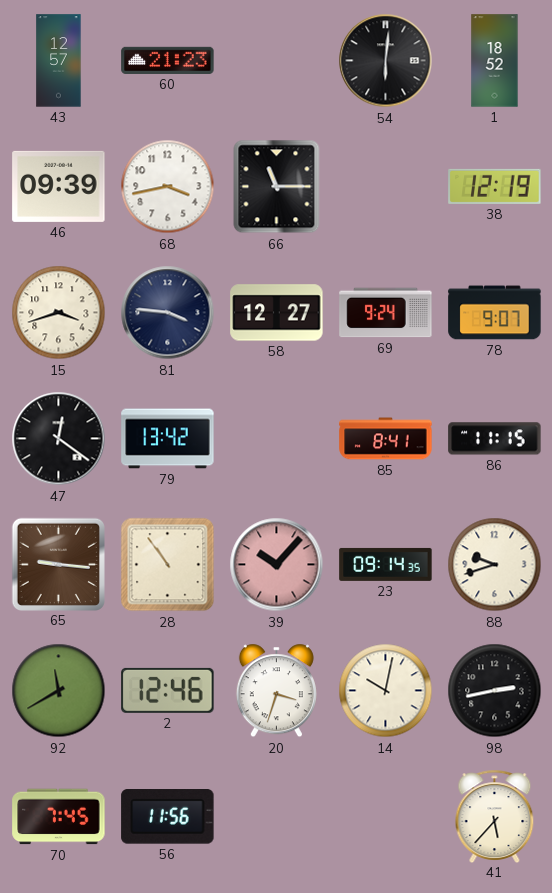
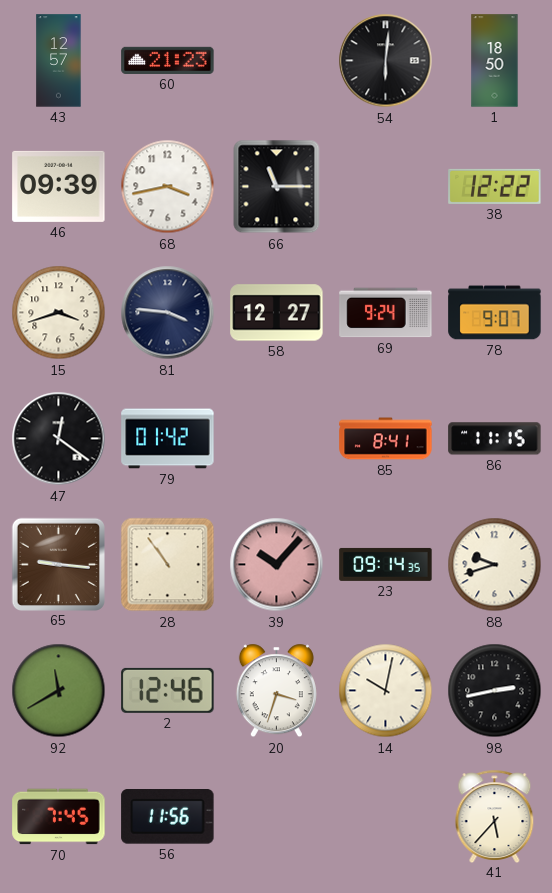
1: 18:52 -> 18:50 (495, 61)
38: 12:19 -> 12:22 (495, 186)
79: 13:42 -> 01:42 (168, 439)
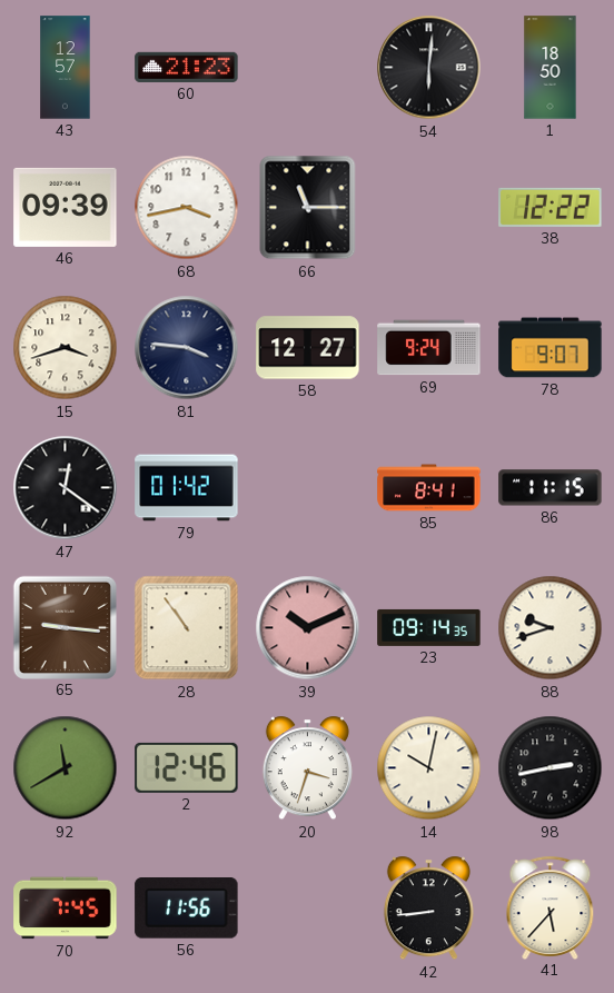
39: 10:07 -> 10:11 (308, 628)
42: none -> 8:44 (428, 908)
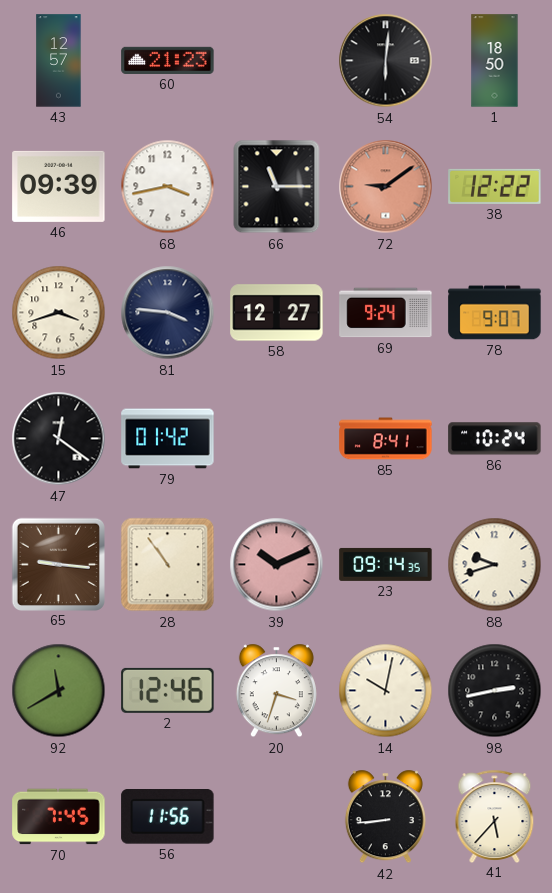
72: none -> 9:09 (386, 187)
86: 11:15 -> 10:24 (495, 439)
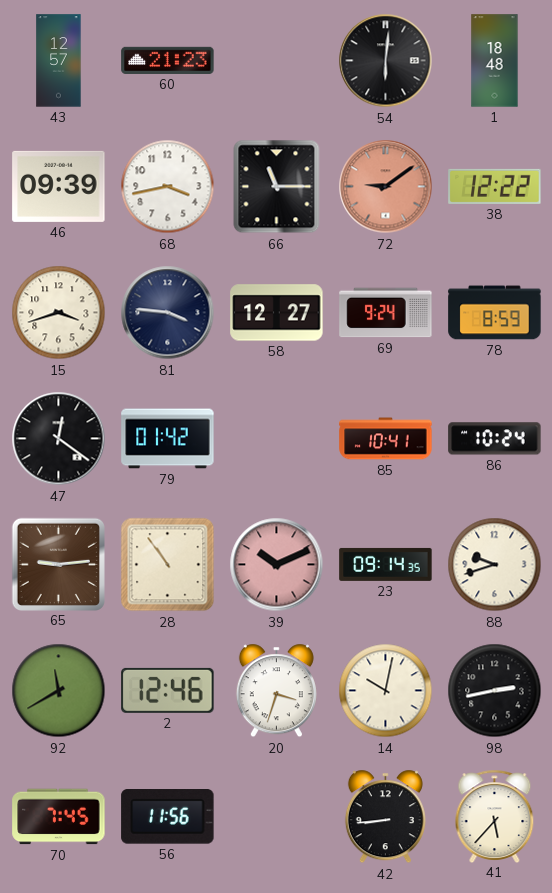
1: 18:50 -> 18:48 (495, 61)
78: 9:07 -> 8:59 (495, 313)
85: 8:41 -> 10:41 (386, 439)
65: 9:16 -> 9:14 (58, 564)
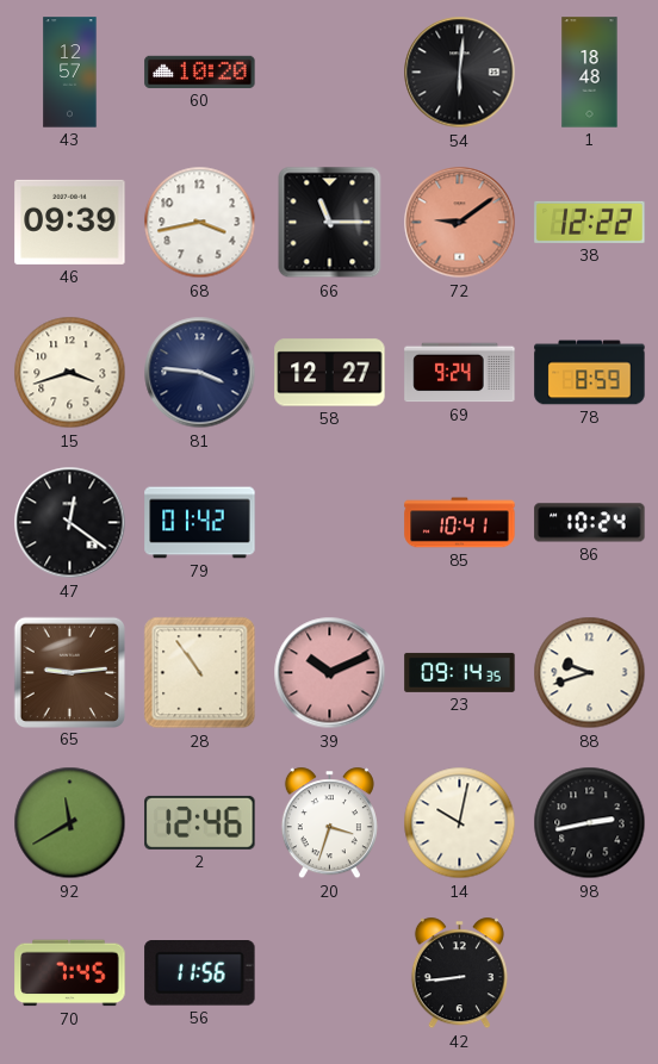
60: 21:23 -> 10:20 (200, 71)
41: 5:37 -> none (495, 816)
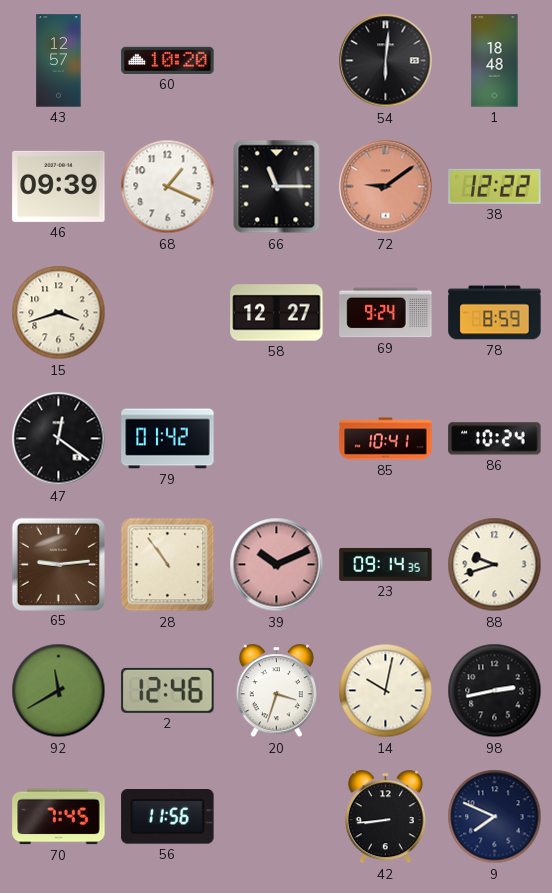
68: 3:43 -> 1:19 (168, 187)
81: 3:46 -> none (200, 373)
9: none -> 7:49 (495, 817)
